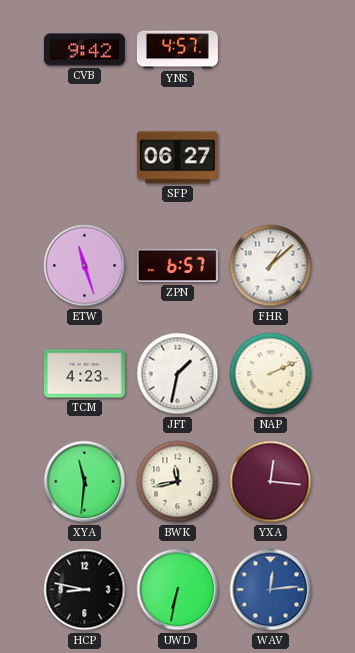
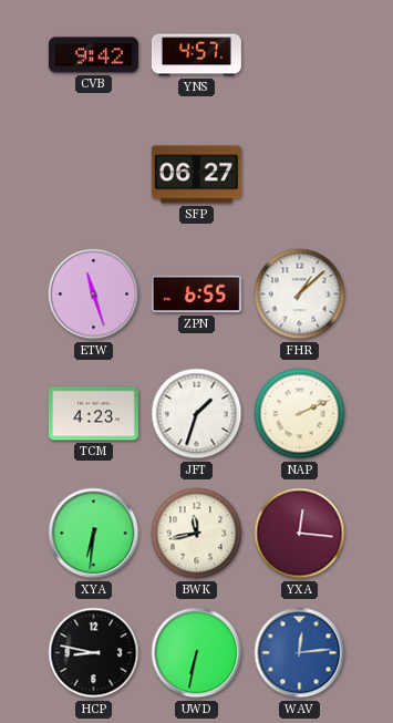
ZPN: 6:57 -> 6:55 (196, 295)
JFT: 1:32 -> 1:33 (197, 414)
XYA: 11:31 -> 6:31 (94, 534)
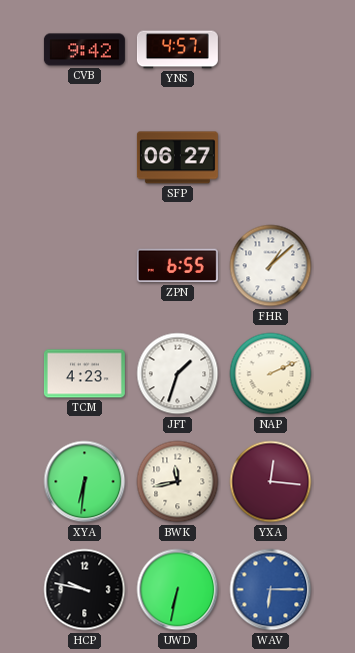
ETW: 11:27 -> none (94, 295)
HCP: 8:47 -> 9:47 (85, 590)
WAV: 12:14 -> 6:15 (271, 590)
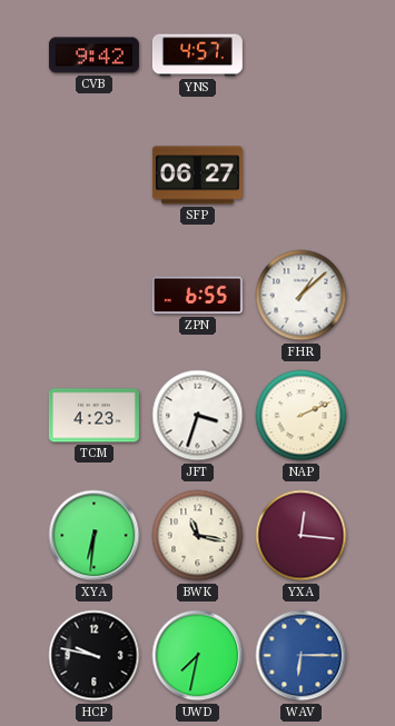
JFT: 1:33 -> 3:33 (198, 416)
BWK: 11:43 -> 11:17 (198, 536)
UWD: 6:32 -> 7:32 (198, 656)
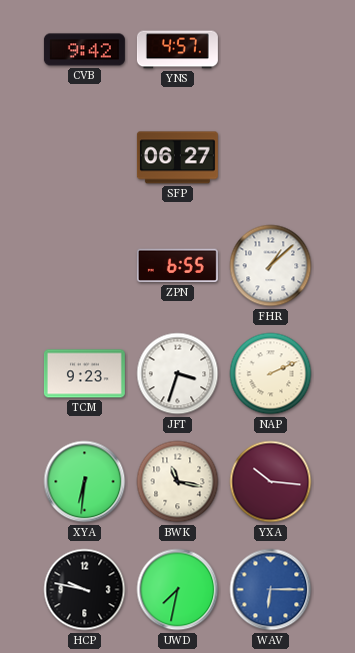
TCM: 4:23 -> 9:23 (84, 374)
YXA: 12:16 -> 10:16 (271, 482)
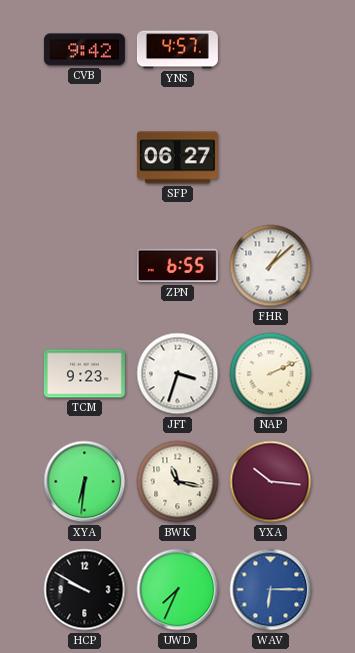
HCP: 9:47 -> 9:50 (85, 590)
UWD: 7:32 -> 7:34 (178, 590)
